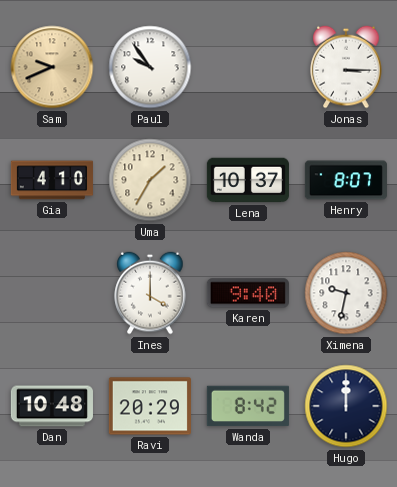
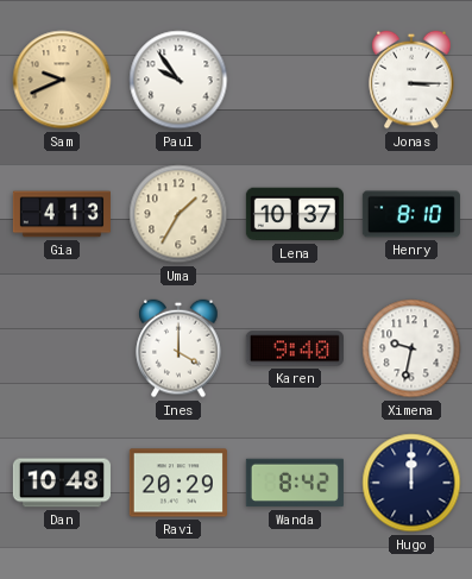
Gia: 4:10 -> 4:13 (62, 214)
Henry: 8:07 -> 8:10 (411, 214)
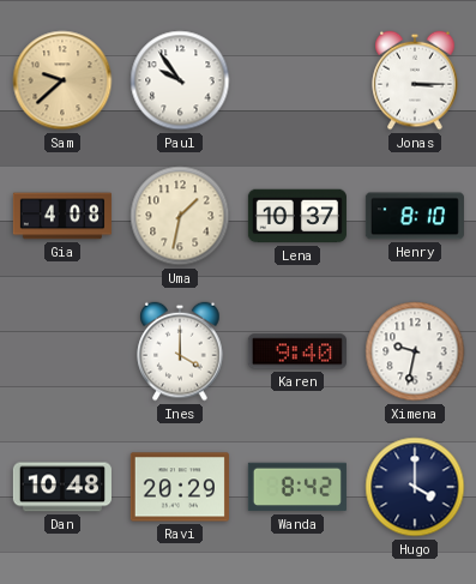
Sam: 9:41 -> 9:38 (62, 80)
Gia: 4:13 -> 4:08 (62, 216)
Uma: 1:35 -> 1:32 (180, 216)
Hugo: 12:00 -> 4:00 (415, 487)
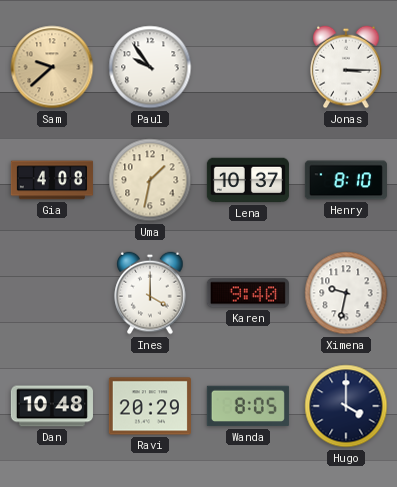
Wanda: 8:42 -> 8:05 (248, 406)
